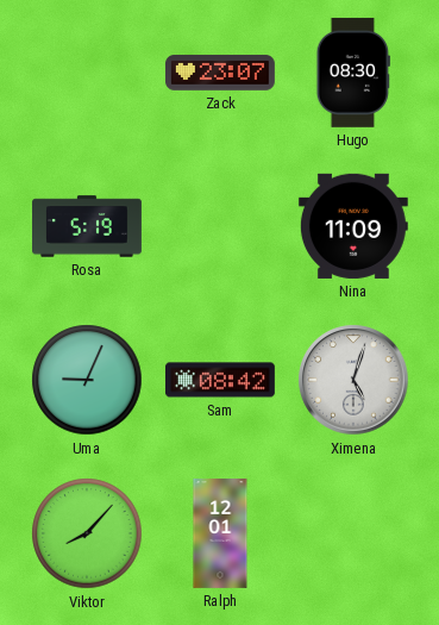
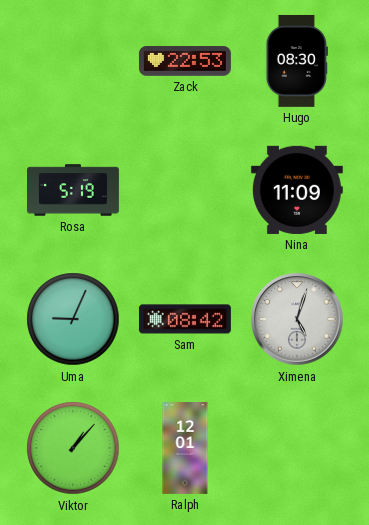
Zack: 23:07 -> 22:53 (185, 61)
Viktor: 8:07 -> 1:07 (73, 448)
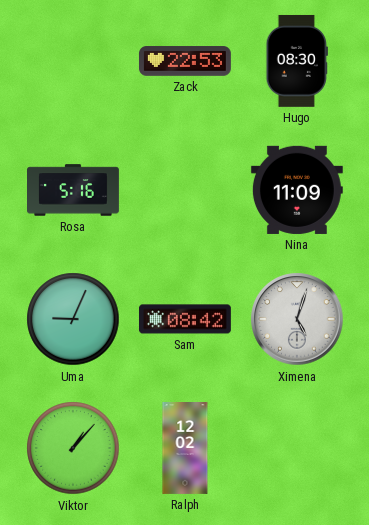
Rosa: 5:19 -> 5:16 (74, 190)
Ralph: 12:01 -> 12:02 (185, 449)
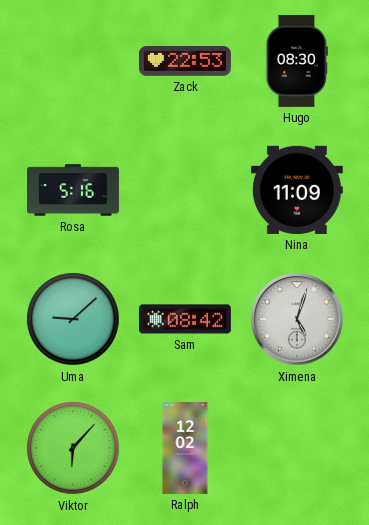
Uma: 9:04 -> 9:08 (73, 319)
Viktor: 1:07 -> 6:07 (73, 448)
